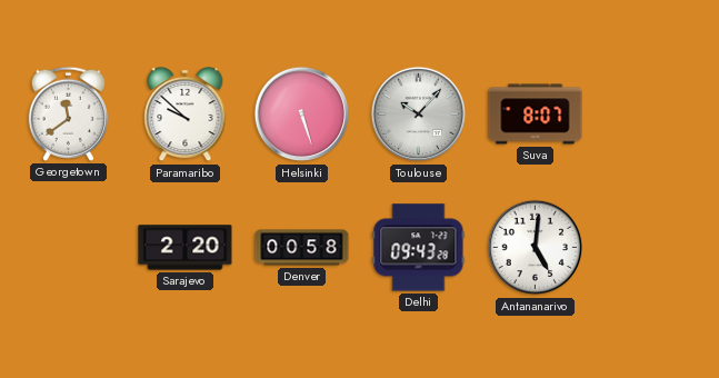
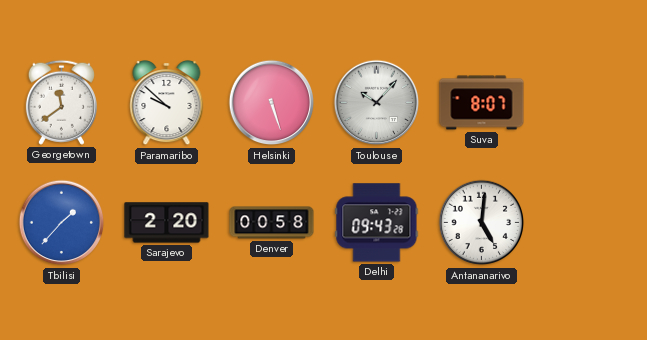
Tbilisi: none -> 1:37 (62, 223)
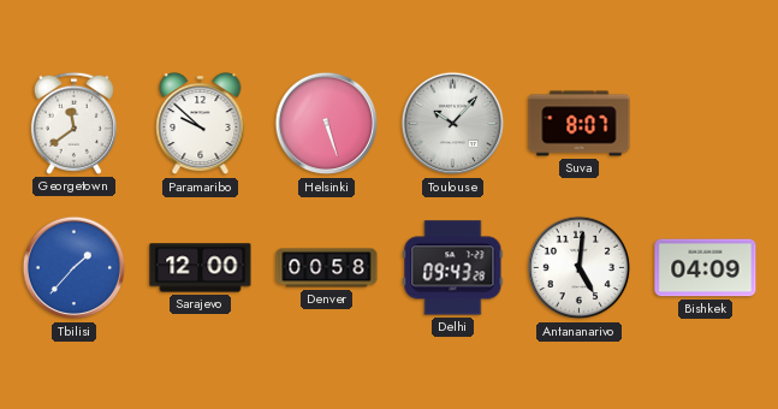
Sarajevo: 2:20 -> 12:00 (201, 268)
Bishkek: none -> 04:09 (706, 268)
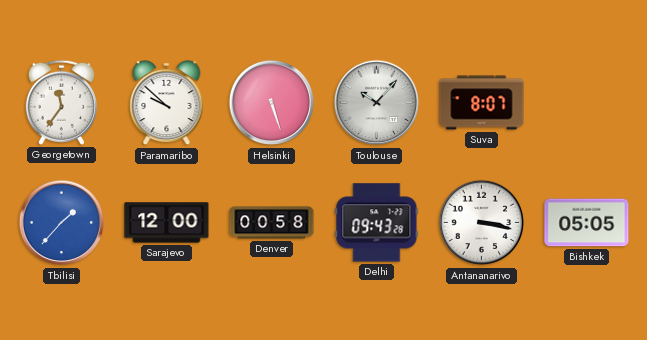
Georgetown: 11:39 -> 11:36 (61, 102)
Antananarivo: 5:01 -> 3:17 (482, 223)
Bishkek: 04:09 -> 05:05 (587, 223)
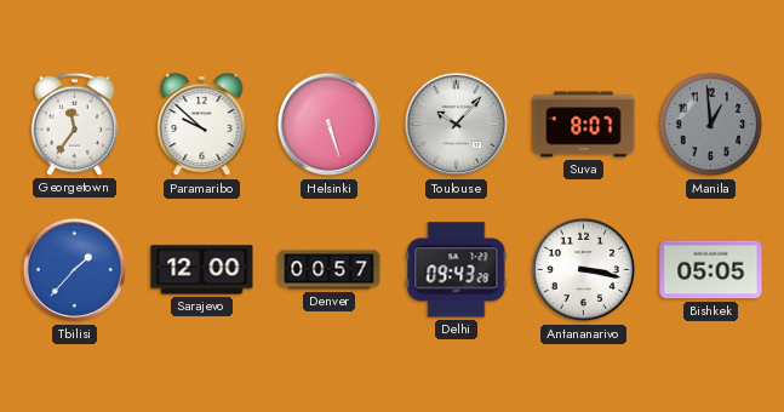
Manila: none -> 12:59 (711, 125)
Denver: 00:58 -> 00:57 (330, 270)
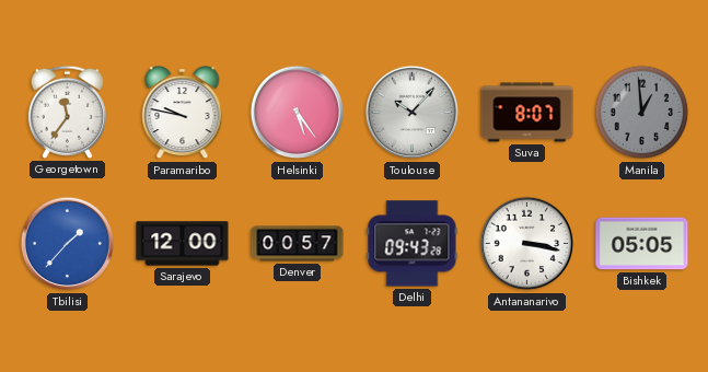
Paramaribo: 9:52 -> 9:47 (183, 114)
Helsinki: 5:27 -> 5:24 (298, 113)
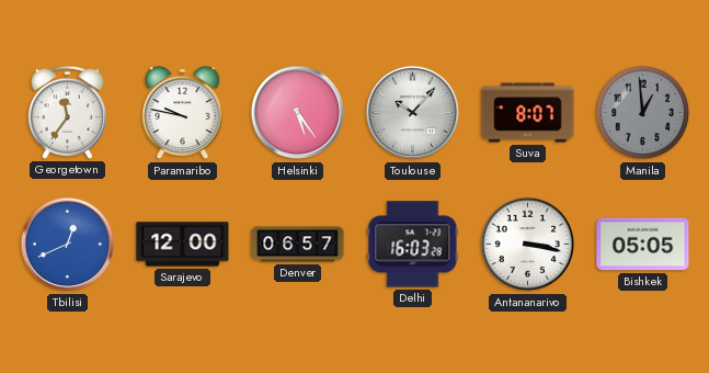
Tbilisi: 1:37 -> 12:41 (68, 245)
Denver: 00:57 -> 06:57 (298, 245)
Delhi: 09:43 -> 16:03 (413, 245)
